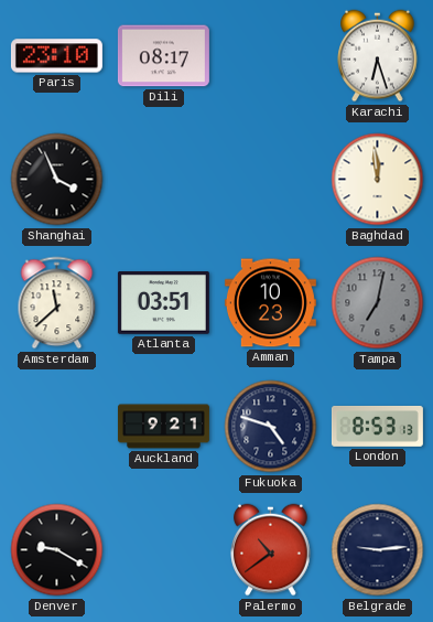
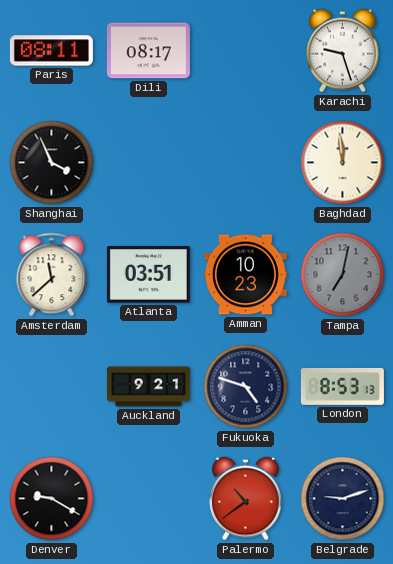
Paris: 23:10 -> 08:11 (51, 51)
Karachi: 6:27 -> 9:27 (343, 51)
Belgrade: 9:14 -> 9:12 (343, 499)
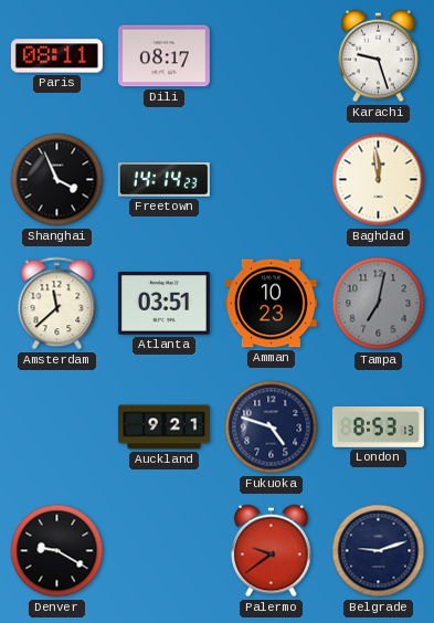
Freetown: none -> 14:14 (163, 180)
Palermo: 10:39 -> 9:39 (272, 551)
